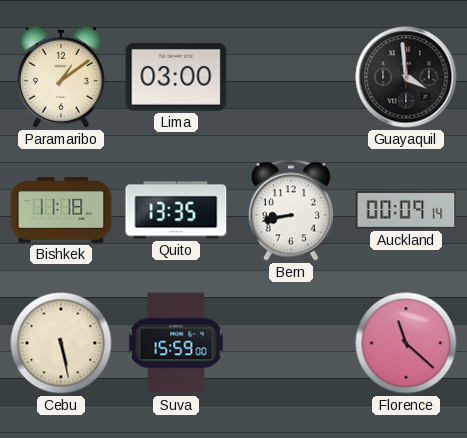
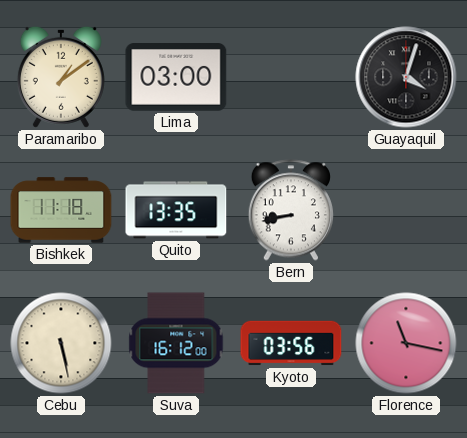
Guayaquil: 3:59 -> 4:03 (406, 77)
Auckland: 00:09 -> none (406, 210)
Suva: 15:59 -> 16:12 (176, 343)
Kyoto: none -> 03:56 (291, 343)
Florence: 11:22 -> 11:17 (406, 343)
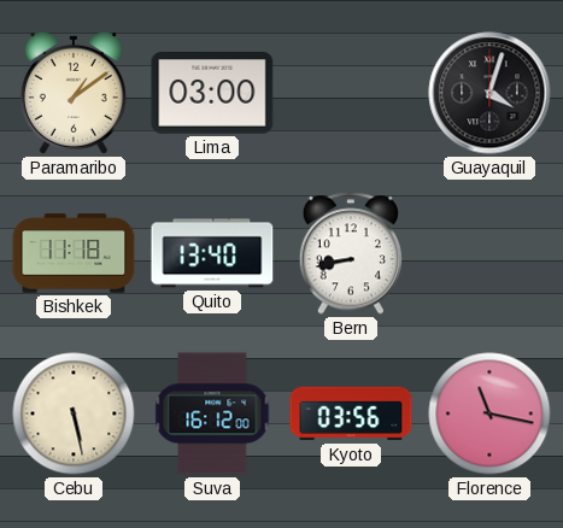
Quito: 13:35 -> 13:40 (212, 253)
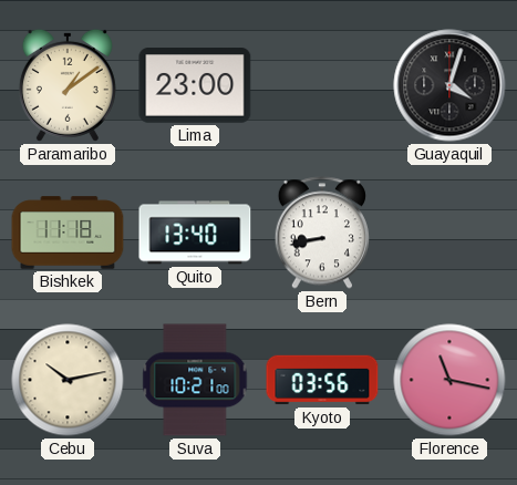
Lima: 03:00 -> 23:00 (195, 86)
Cebu: 5:28 -> 10:13 (68, 380)
Suva: 16:12 -> 10:21 (195, 380)
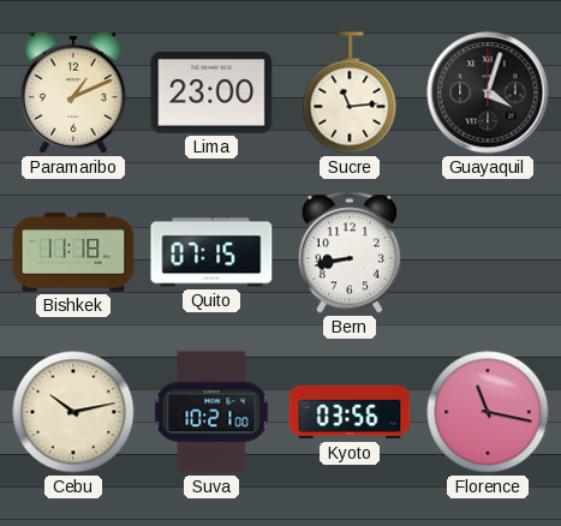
Paramaribo: 1:09 -> 1:11 (73, 92)
Sucre: none -> 11:14 (350, 92)
Quito: 13:40 -> 07:15 (211, 252)
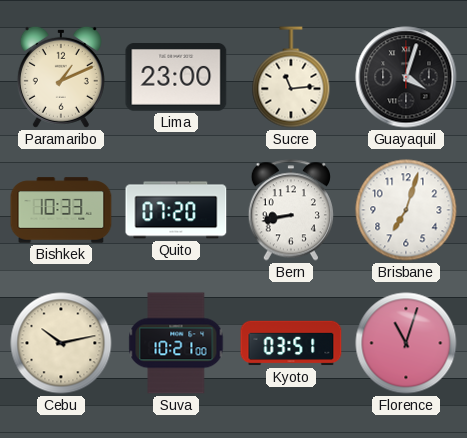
Bishkek: 11:18 -> 10:33 (61, 210)
Quito: 07:15 -> 07:20 (176, 210)
Brisbane: none -> 7:03 (406, 210)
Kyoto: 03:56 -> 03:51 (291, 343)
Florence: 11:17 -> 11:03 (406, 343)
